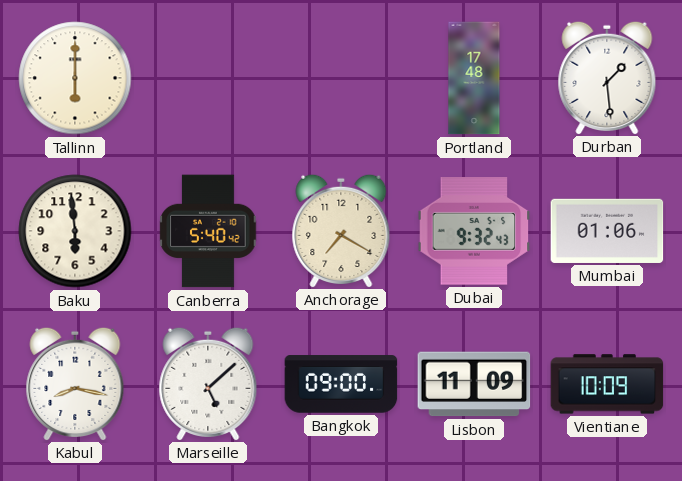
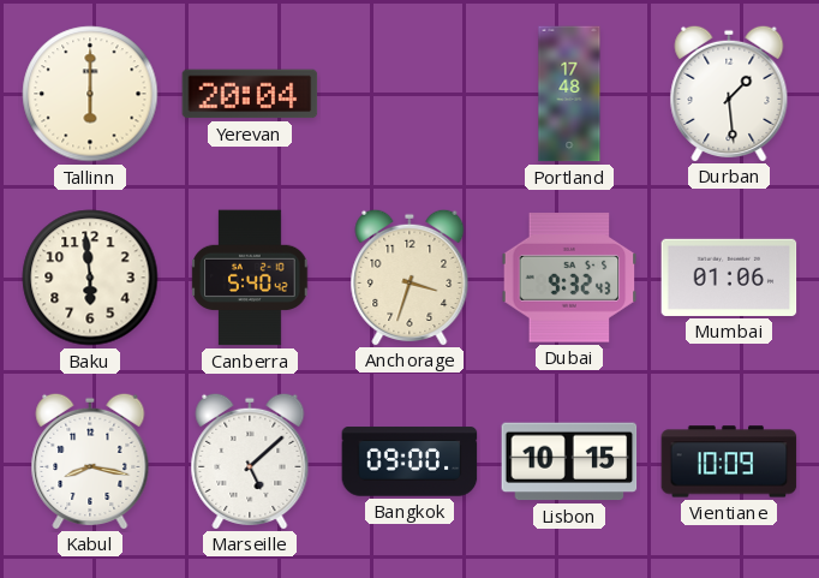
Yerevan: none -> 20:04 (250, 94)
Anchorage: 7:20 -> 3:33 (409, 276)
Lisbon: 11:09 -> 10:15 (569, 461)
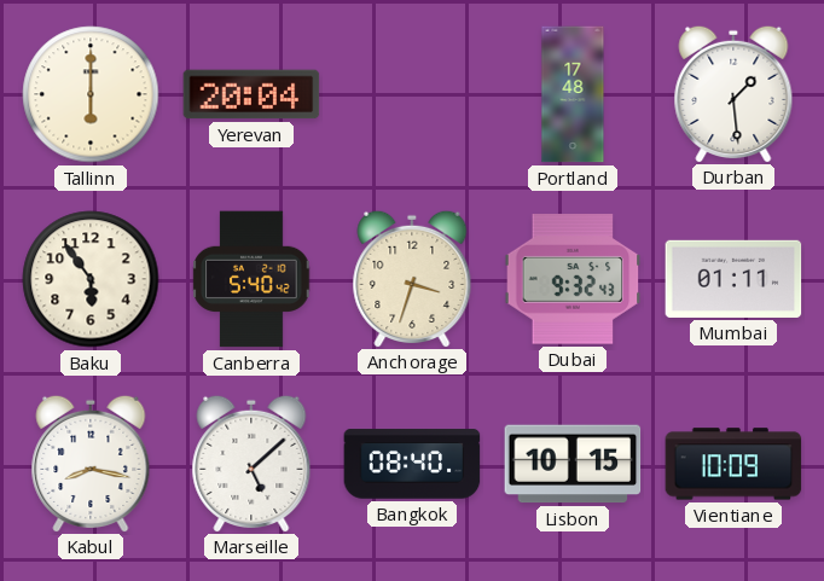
Baku: 5:59 -> 5:54 (91, 279)
Mumbai: 01:06 -> 01:11 (733, 279)
Bangkok: 09:00 -> 08:40 (412, 464)
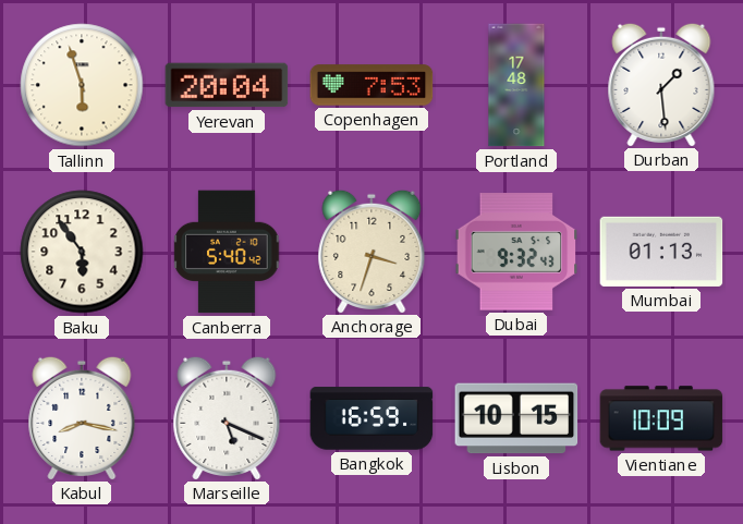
Tallinn: 6:00 -> 5:57 (82, 85)
Copenhagen: none -> 7:53 (371, 85)
Mumbai: 01:11 -> 01:13 (661, 252)
Marseille: 5:08 -> 5:19 (227, 417)
Bangkok: 08:40 -> 16:59 (371, 418)
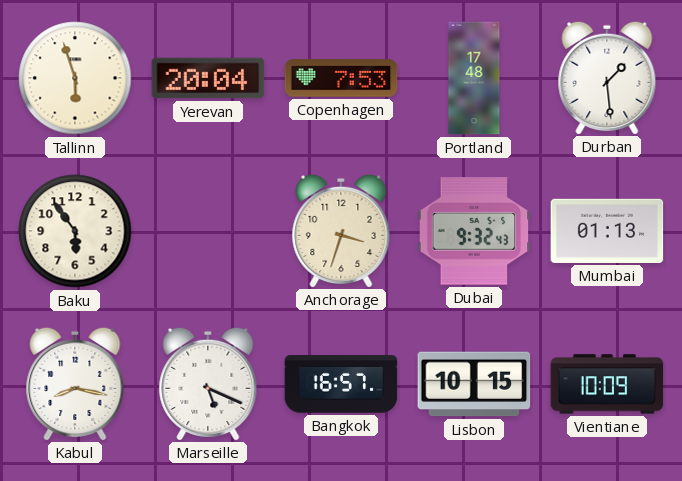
Canberra: 5:40 -> none (227, 252)
Bangkok: 16:59 -> 16:57 (341, 384)
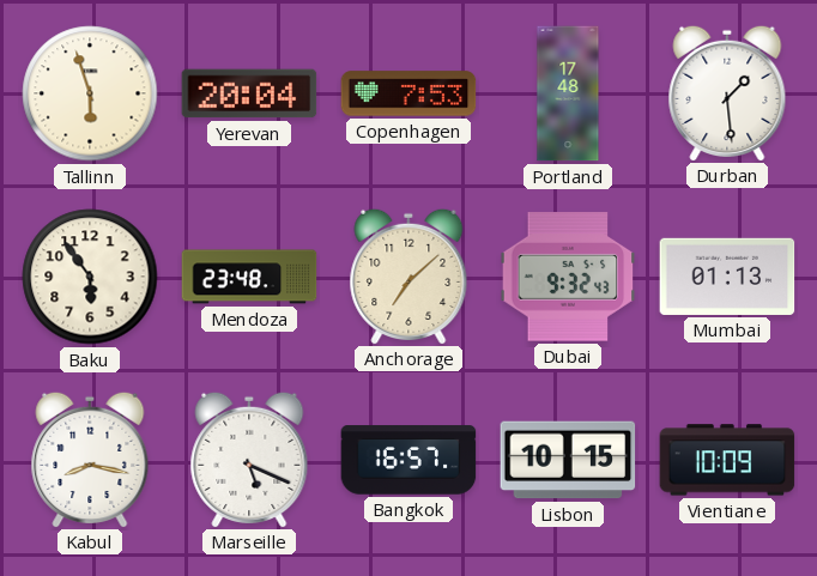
Mendoza: none -> 23:48 (249, 277)
Anchorage: 3:33 -> 7:08 (408, 275)
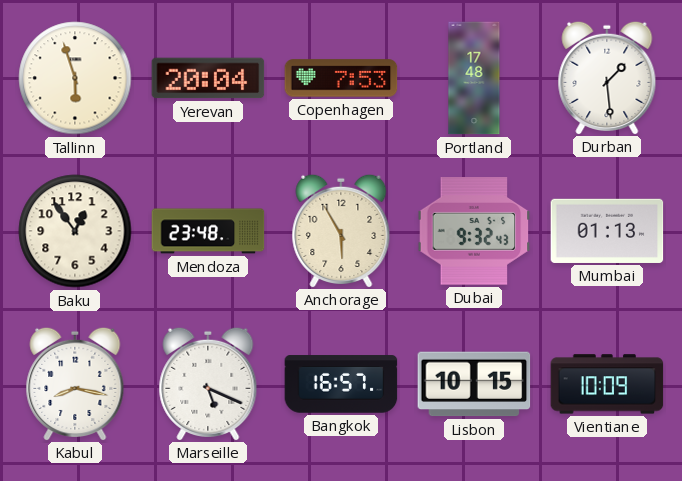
Baku: 5:54 -> 12:54 (75, 231)
Anchorage: 7:08 -> 5:55 (341, 230)
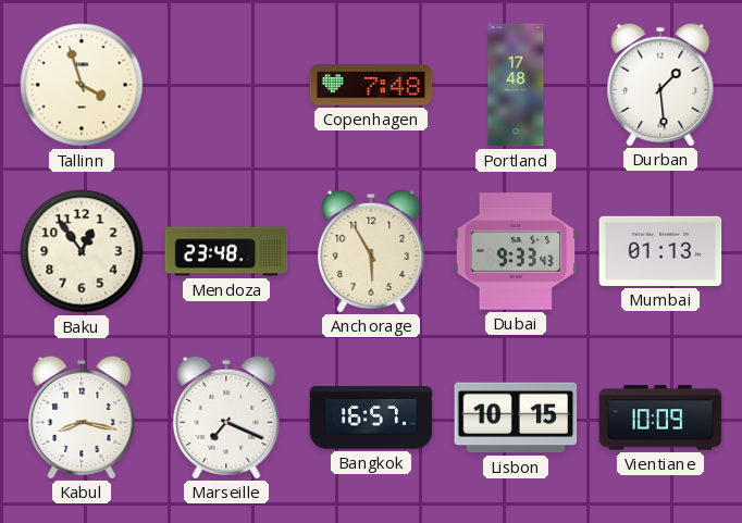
Tallinn: 5:57 -> 3:57 (82, 85)
Yerevan: 20:04 -> none (208, 78)
Copenhagen: 7:53 -> 7:48 (371, 85)
Dubai: 9:32 -> 9:33 (516, 251)
Marseille: 5:19 -> 7:19 (226, 416)
